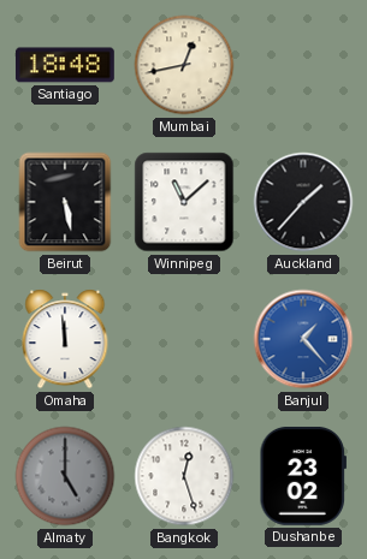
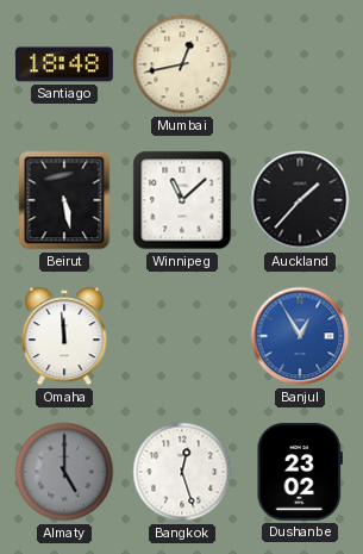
Banjul: 1:23 -> 12:55 (300, 336)
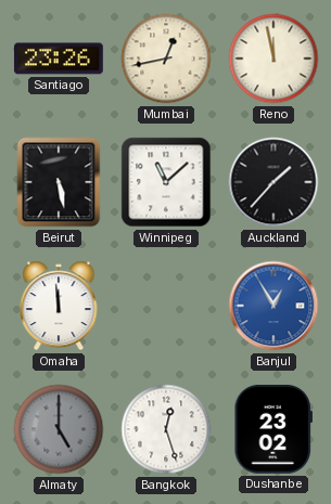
Santiago: 18:48 -> 23:26 (59, 59)
Reno: none -> 11:58 (273, 59)
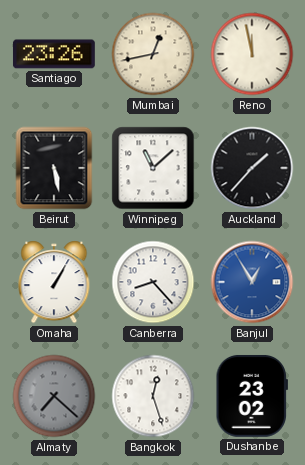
Omaha: 11:59 -> 1:05 (54, 282)
Canberra: none -> 8:23 (153, 282)
Almaty: 5:00 -> 7:22 (54, 396)
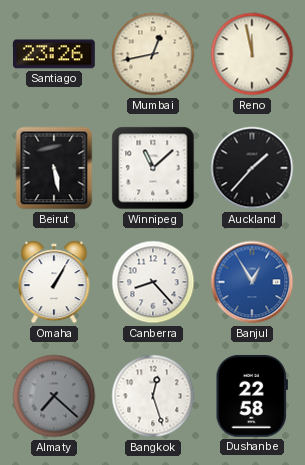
Dushanbe: 23:02 -> 22:58 (251, 396)
